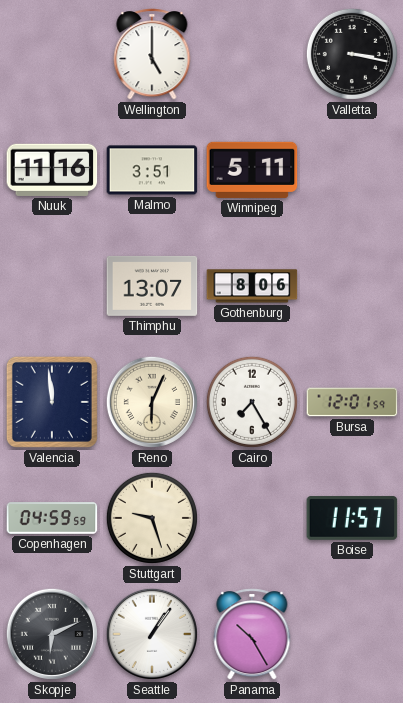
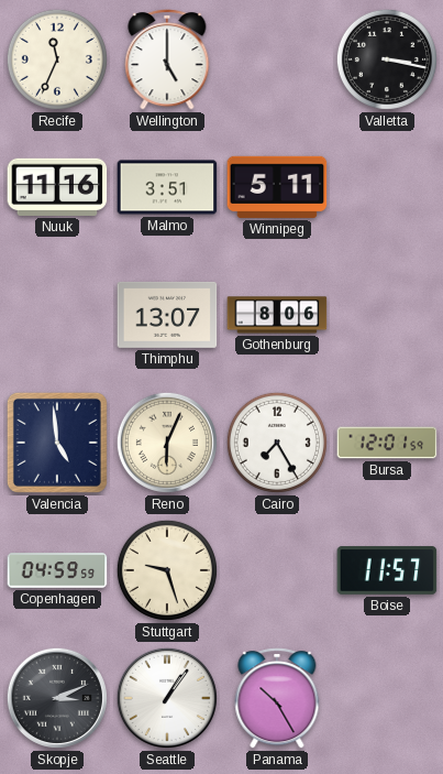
Recife: none -> 11:34 (57, 59)
Valencia: 11:59 -> 4:59 (57, 443)
Skopje: 6:11 -> 3:11 (57, 698)
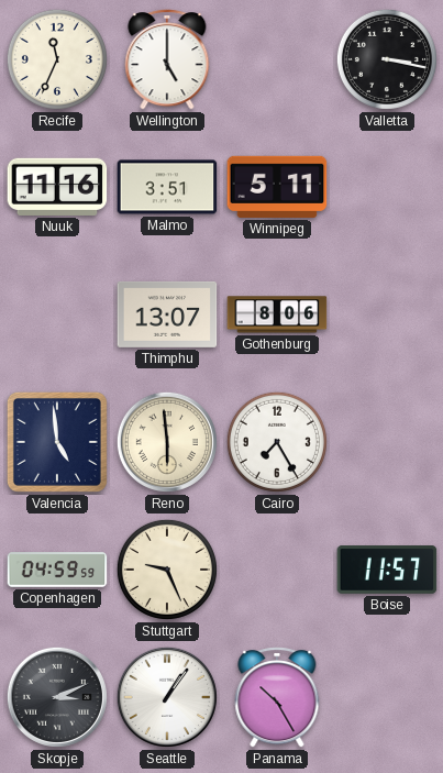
Reno: 6:04 -> 5:59 (167, 442)
Bursa: 12:01 -> none (387, 443)
Stuttgart: 9:27 -> 9:26 (167, 570)
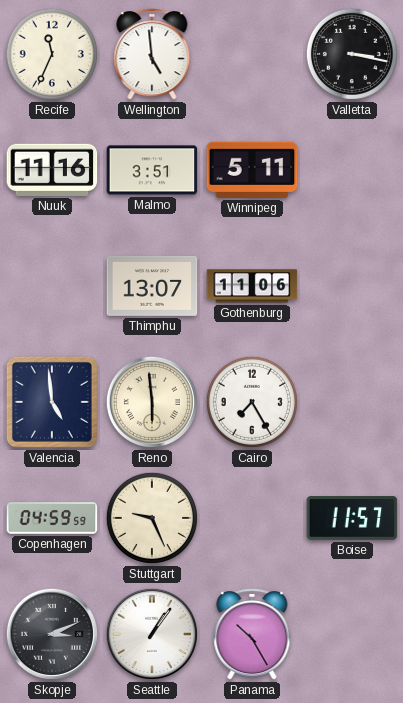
Wellington: 5:00 -> 4:59 (152, 54)
Gothenburg: 8:06 -> 11:06 (252, 286)
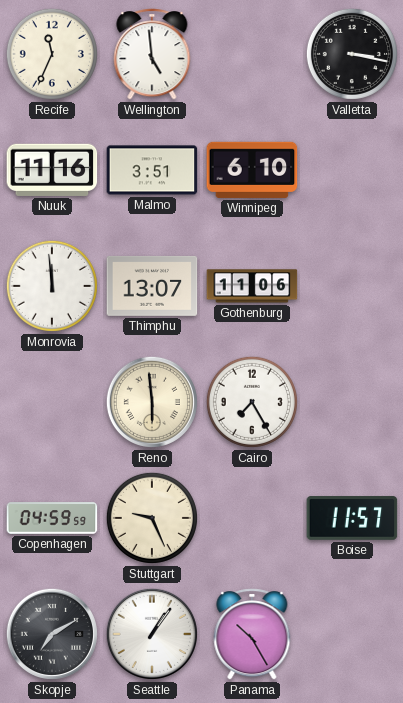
Winnipeg: 5:11 -> 6:10 (252, 170)
Monrovia: none -> 11:59 (52, 286)
Valencia: 4:59 -> none (52, 402)
Skopje: 3:11 -> 7:10 (52, 634)
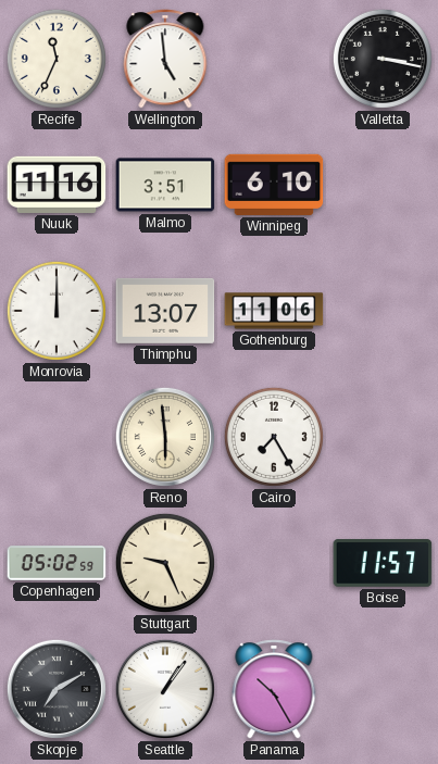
Monrovia: 11:59 -> 12:00 (57, 311)
Copenhagen: 04:59 -> 05:02 (57, 563)
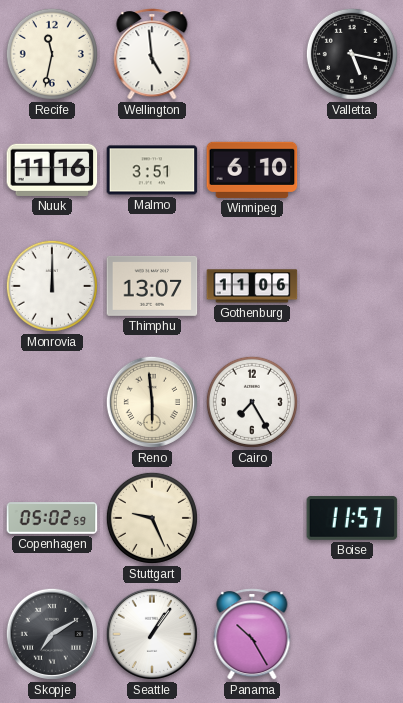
Recife: 11:34 -> 11:32 (52, 54)
Valletta: 3:17 -> 5:17 (352, 54)
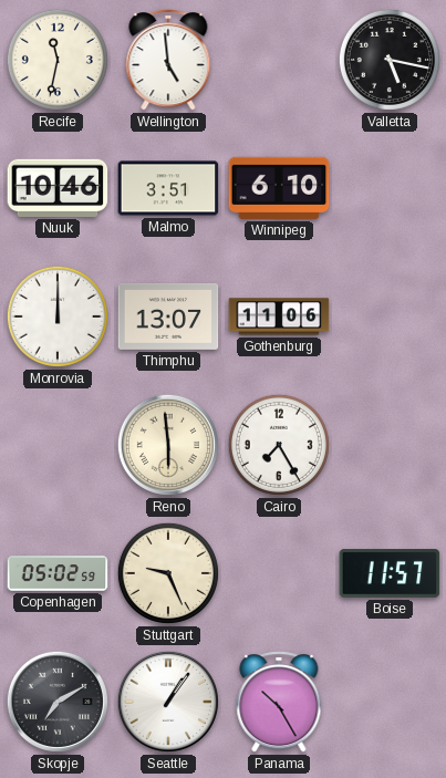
Nuuk: 11:16 -> 10:46 (58, 188)
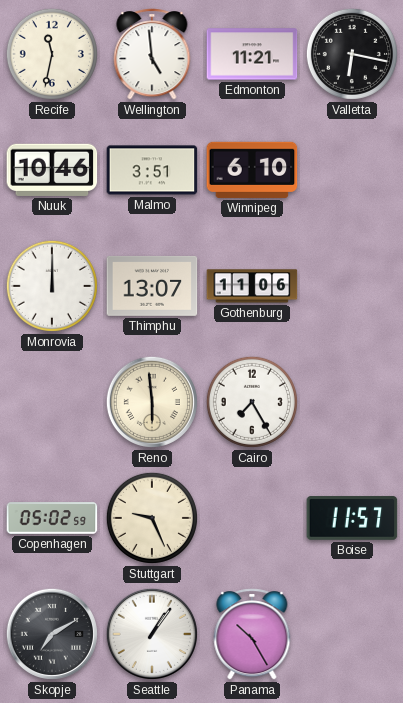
Edmonton: none -> 11:21 (252, 54)
Valletta: 5:17 -> 6:17 (352, 54)
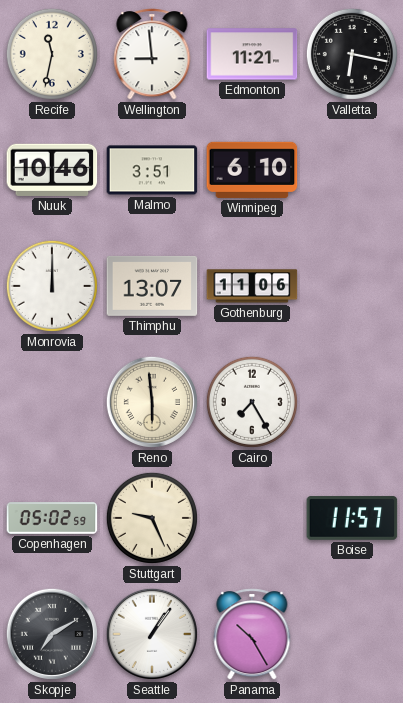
Wellington: 4:59 -> 8:59 (152, 54)
